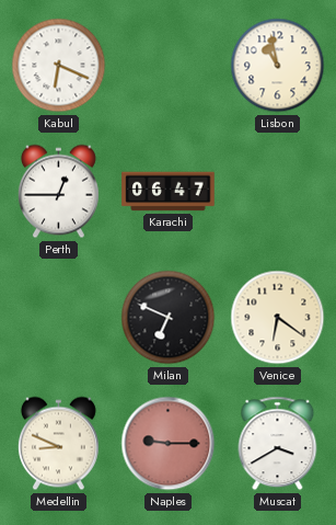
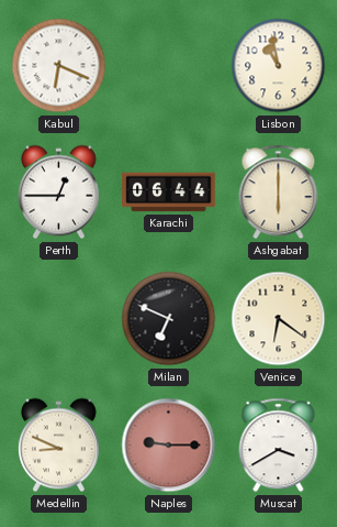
Karachi: 06:47 -> 06:44 (169, 193)
Ashgabat: none -> 6:00 (279, 193)
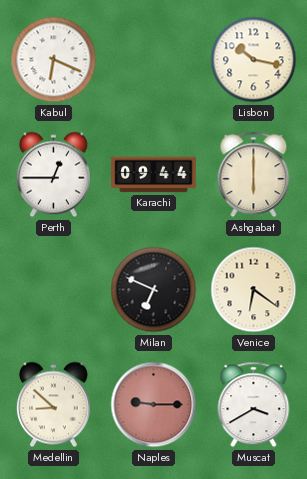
Lisbon: 10:58 -> 10:17 (254, 60)
Karachi: 06:44 -> 09:44 (154, 175)
Medellin: 8:49 -> 8:52 (53, 405)
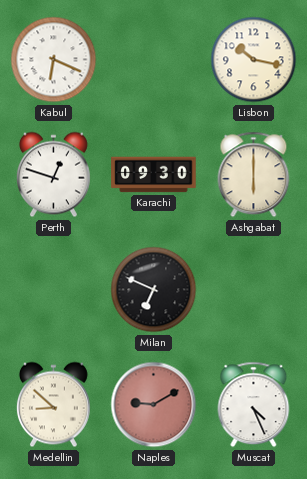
Perth: 12:45 -> 12:48 (53, 175)
Karachi: 09:44 -> 09:30 (154, 175)
Venice: 6:21 -> none (254, 290)
Naples: 9:15 -> 9:10 (154, 405)
Muscat: 3:40 -> 4:26 (254, 405)
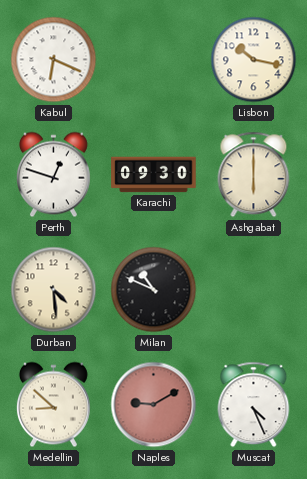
Durban: none -> 4:29 (54, 290)
Milan: 6:49 -> 10:49 (154, 290)
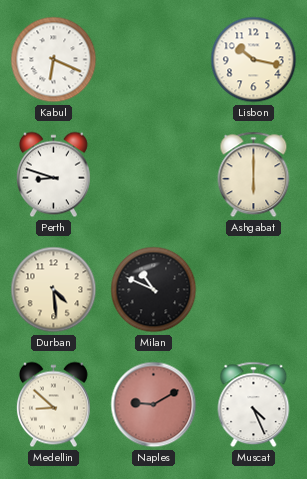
Perth: 12:48 -> 8:48 (53, 175)
Karachi: 09:30 -> none (154, 175)
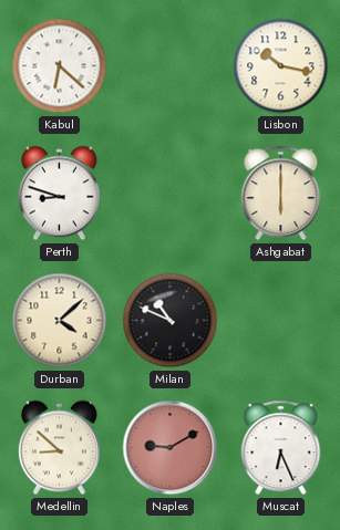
Kabul: 6:19 -> 6:22 (60, 66)
Durban: 4:29 -> 4:08 (60, 321)
Muscat: 4:26 -> 6:26 (281, 448)
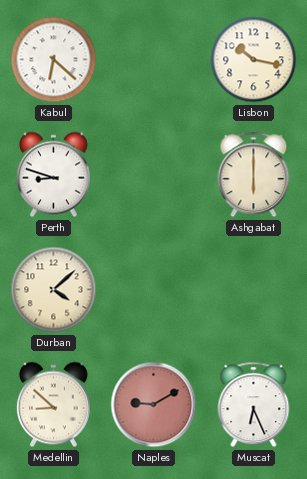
Milan: 10:49 -> none (171, 321)
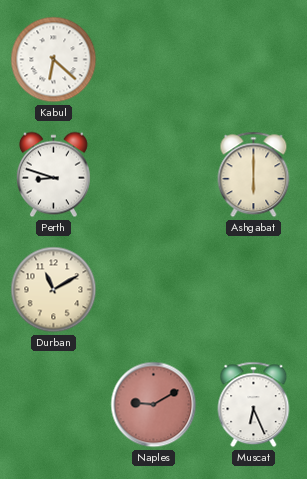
Lisbon: 10:17 -> none (254, 60)
Durban: 4:08 -> 11:10 (54, 290)
Medellin: 8:52 -> none (53, 405)
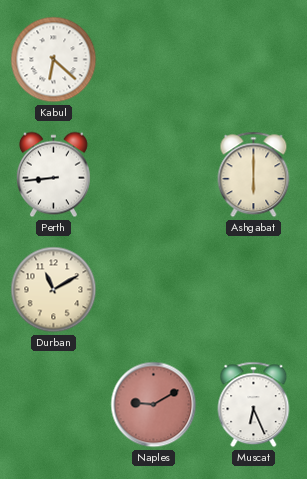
Perth: 8:48 -> 8:44 (53, 175)
